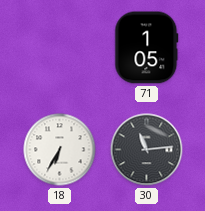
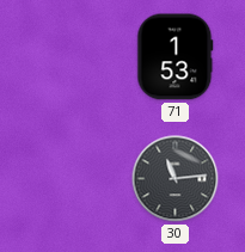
71: 1:05 -> 1:53 (176, 57)
18: 6:35 -> none (60, 150)
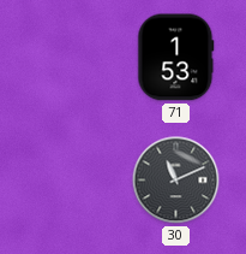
30: 11:14 -> 11:11 (176, 181)
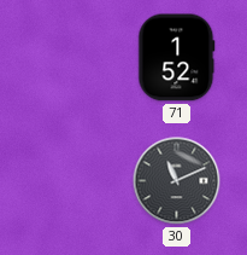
71: 1:53 -> 1:52 (177, 58)
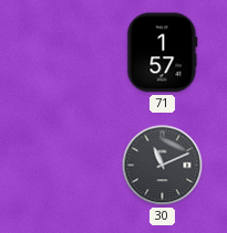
71: 1:52 -> 1:57 (163, 53)
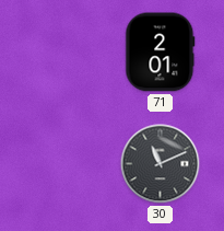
71: 1:57 -> 2:01 (161, 53)
